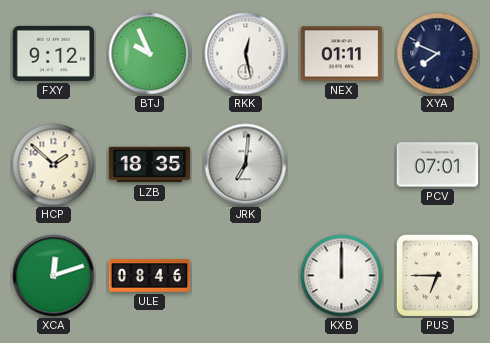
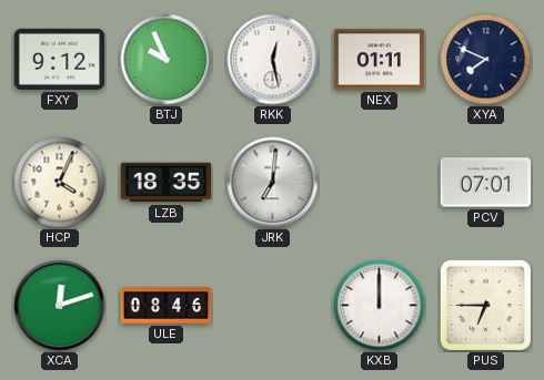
HCP: 1:52 -> 4:04 (60, 183)
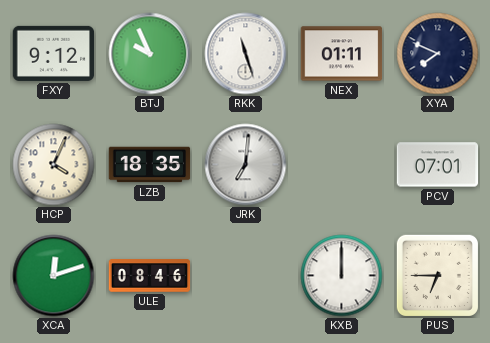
RKK: 12:28 -> 11:27 (246, 54)
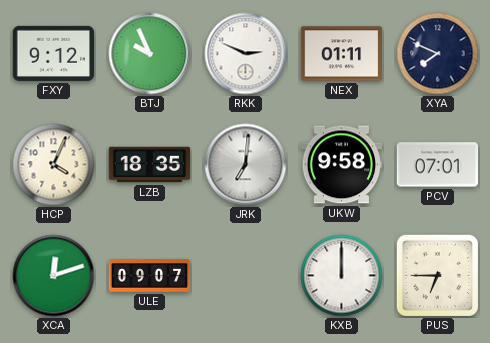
RKK: 11:27 -> 2:49 (246, 54)
UKW: none -> 9:58 (342, 165)
ULE: 08:46 -> 09:07 (150, 276)
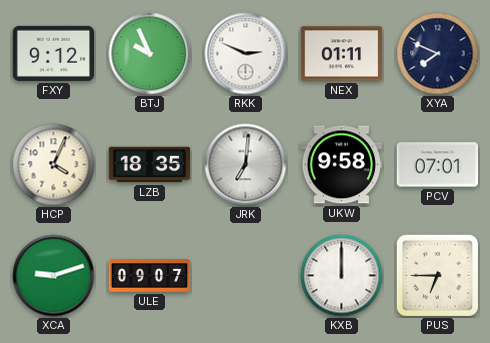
XCA: 12:12 -> 9:12 (54, 276)
